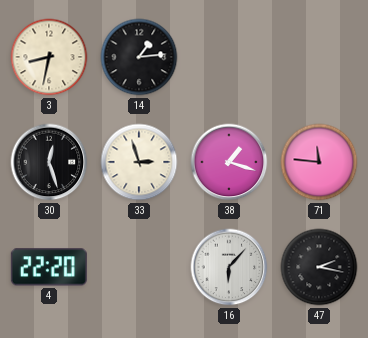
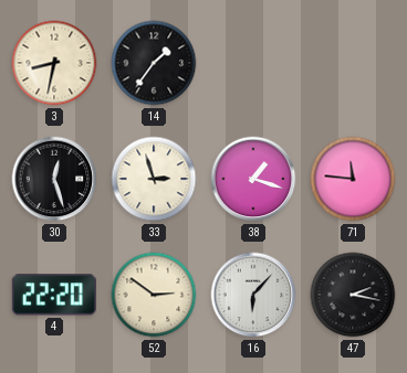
14: 1:14 -> 1:36 (154, 63)
52: none -> 2:51 (154, 295)
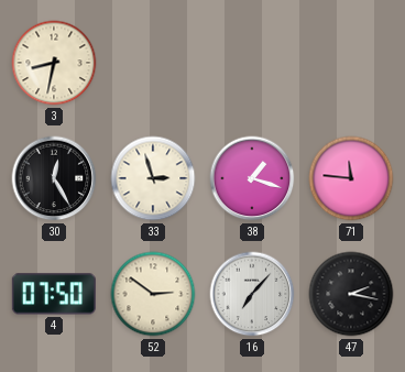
14: 1:36 -> none (154, 63)
30: 12:27 -> 12:25 (54, 178)
4: 22:20 -> 07:50 (54, 294)
16: 6:07 -> 7:07 (252, 294)
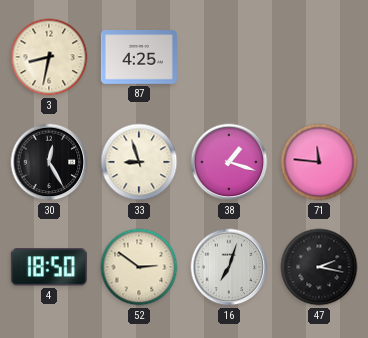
87: none -> 4:25 (139, 57)
33: 2:57 -> 8:57 (139, 162)
4: 07:50 -> 18:50 (49, 267)
16: 7:07 -> 7:03 (229, 267)
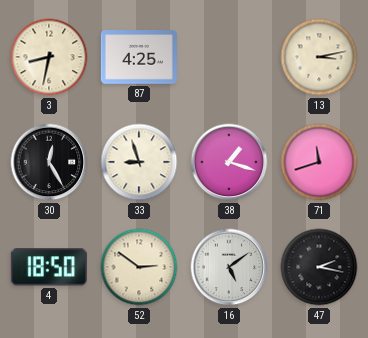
13: none -> 3:13 (319, 57)
71: 11:46 -> 11:42 (319, 162)
16: 7:03 -> 5:09 (229, 267)
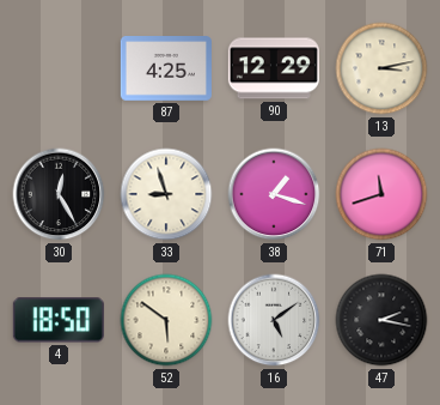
3: 8:32 -> none (49, 57)
90: none -> 12:29 (274, 68)
52: 2:51 -> 5:51 (166, 320)
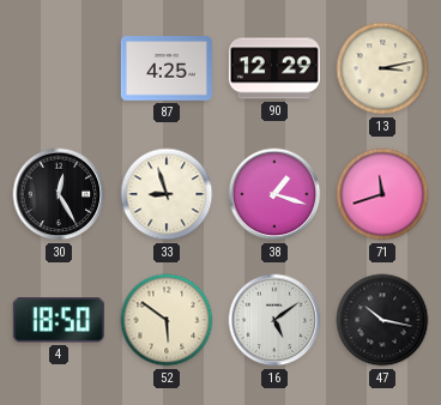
47: 2:17 -> 10:17 (382, 320)
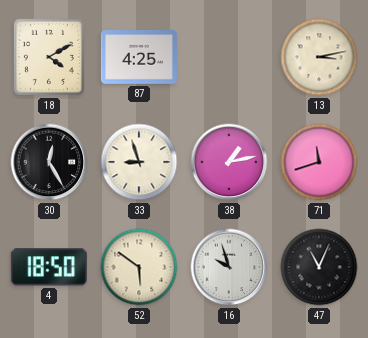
18: none -> 4:10 (49, 57)
90: 12:29 -> none (274, 68)
38: 1:18 -> 1:13 (229, 162)
16: 5:09 -> 9:57 (229, 267)
47: 10:17 -> 11:04 (319, 267)
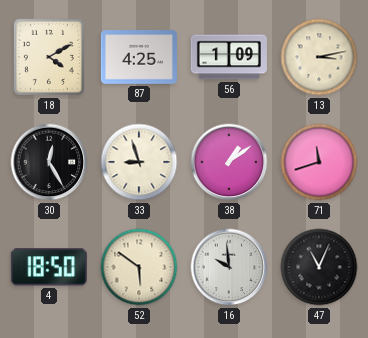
56: none -> 1:09 (229, 57)
38: 1:13 -> 1:09 (229, 162)
16: 9:57 -> 9:59 (229, 267)
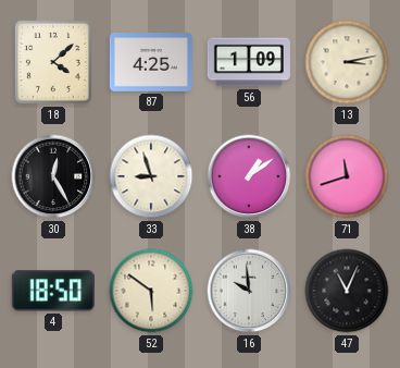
18: 4:10 -> 4:08 (53, 62)
